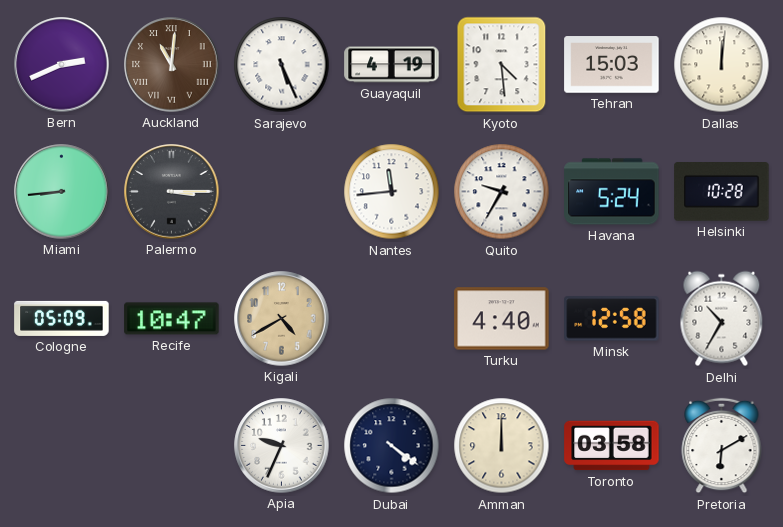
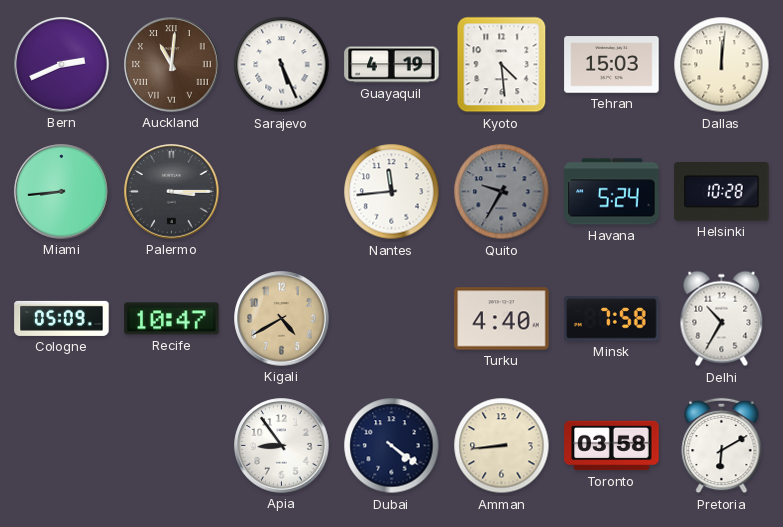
Quito dial: white -> grey (502, 192)
Minsk: 12:58 -> 7:58 (612, 319)
Apia: 9:34 -> 8:54 (282, 446)
Amman: 12:00 -> 8:44 (502, 446)
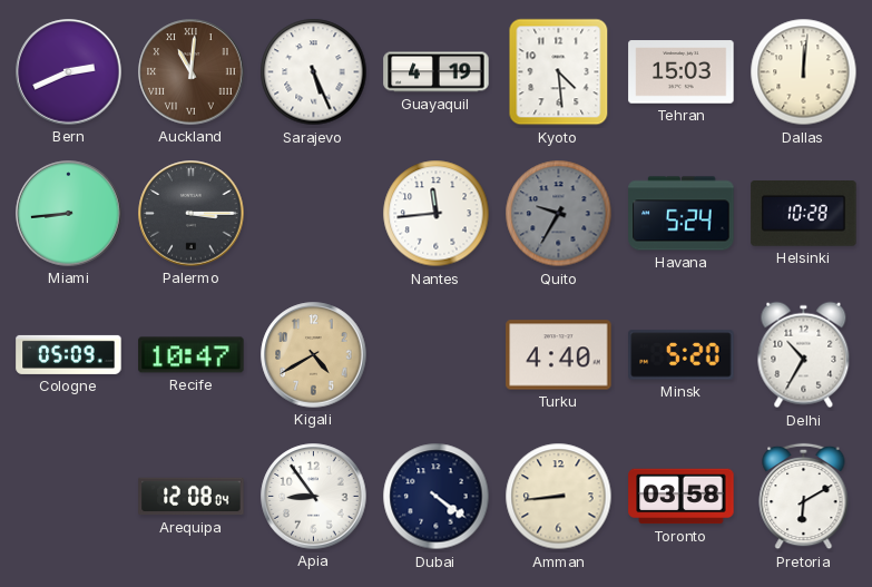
Minsk: 7:58 -> 5:20 (682, 355)
Arequipa: none -> 12:08 (192, 497)
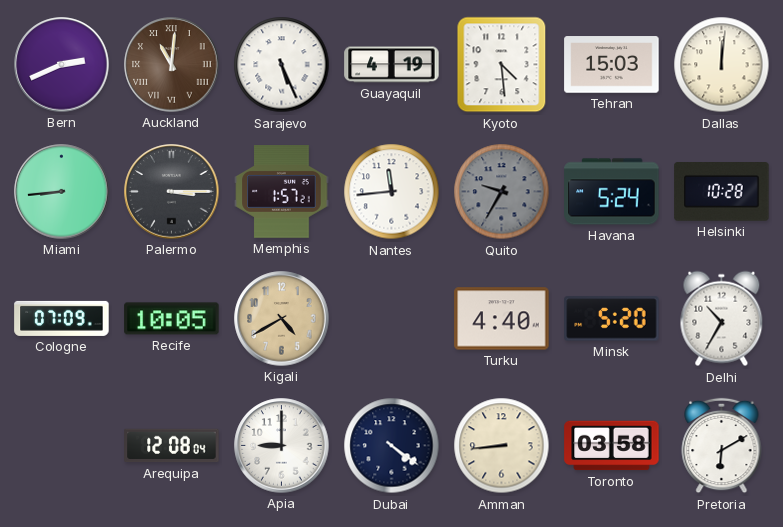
Memphis: none -> 1:57 (282, 192)
Cologne: 05:09 -> 07:09 (62, 318)
Recife: 10:47 -> 10:05 (172, 319)
Apia: 8:54 -> 9:00 (282, 446)
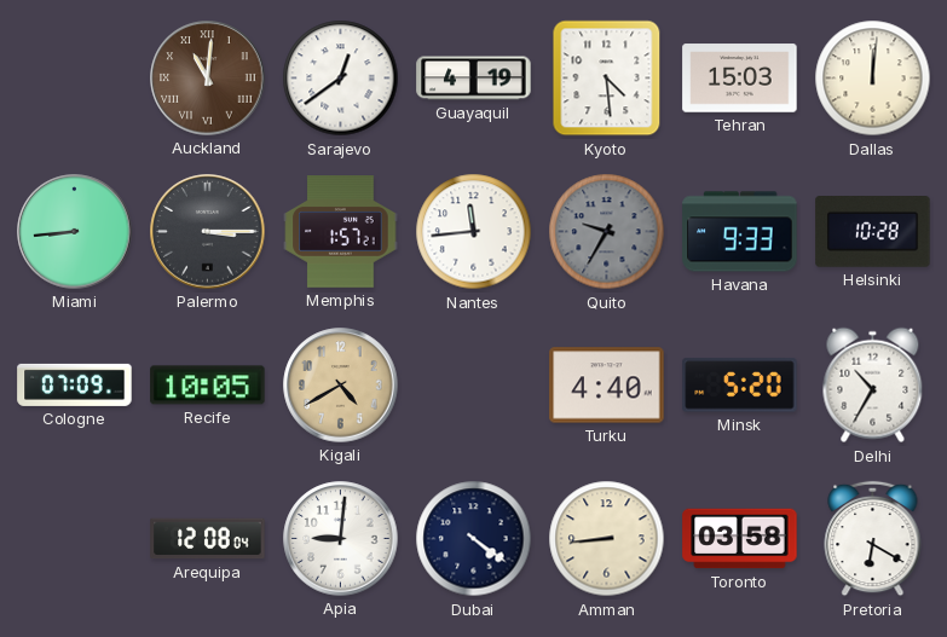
Bern: 2:41 -> none (62, 65)
Sarajevo: 5:26 -> 12:39 (341, 79)
Havana: 5:24 -> 9:33 (740, 232)
Apia: 9:00 -> 9:01 (341, 539)
Pretoria: 6:10 -> 6:20 (873, 539)
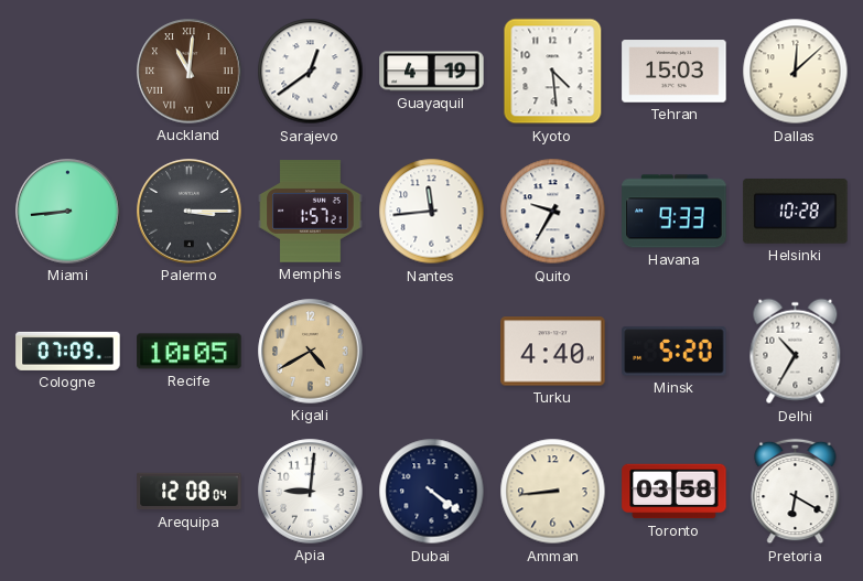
Dallas: 12:01 -> 12:08 (796, 72)
Quito dial: grey -> white (553, 212)
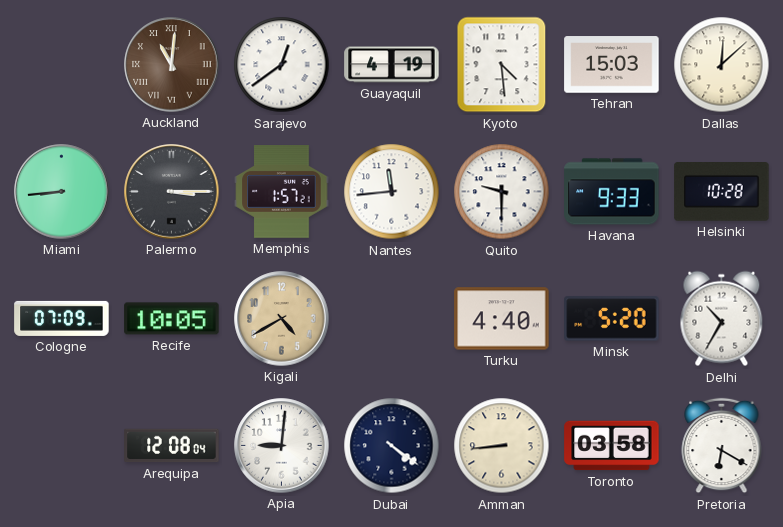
Quito: 9:35 -> 9:30 (502, 192)
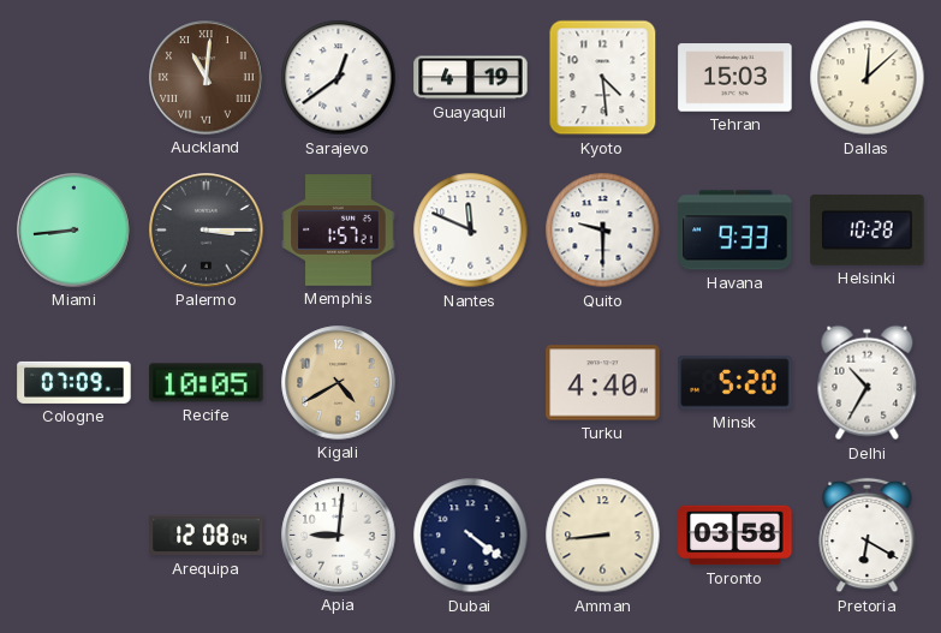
Nantes: 11:44 -> 11:49 (471, 231)
